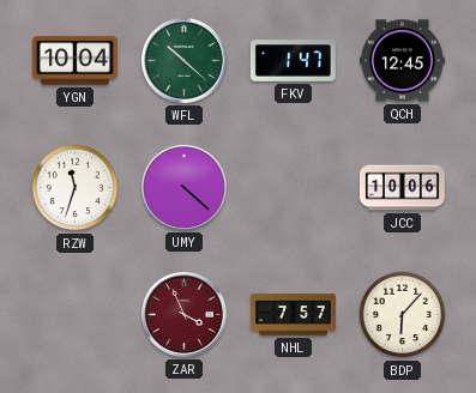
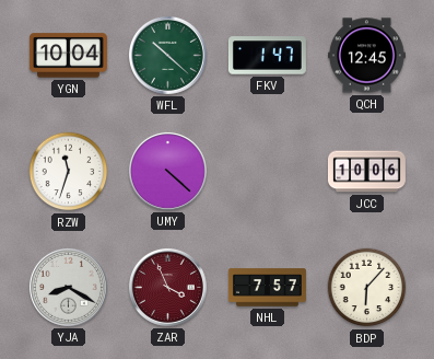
YJA: none -> 8:20 (68, 287)
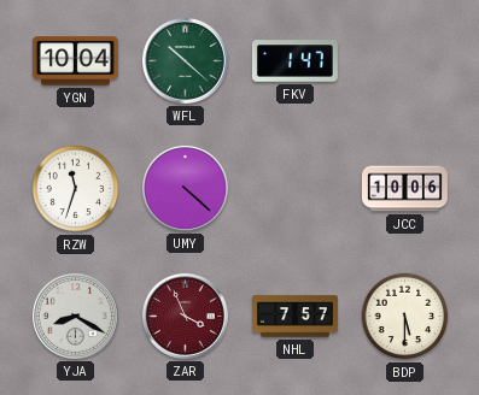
QCH: 12:45 -> none (366, 56)
BDP: 6:07 -> 5:30 (405, 317)
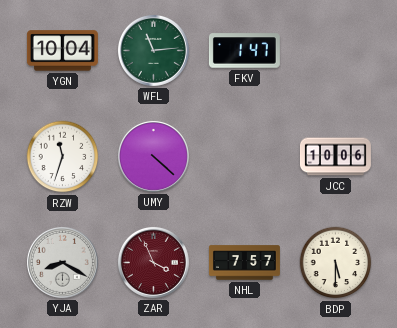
WFL: 10:22 -> 11:14 (153, 50)
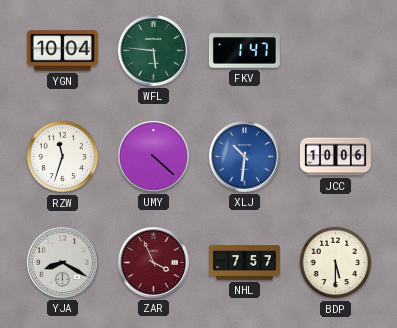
WFL: 11:14 -> 5:46 (153, 50)
XLJ: none -> 10:31 (244, 156)
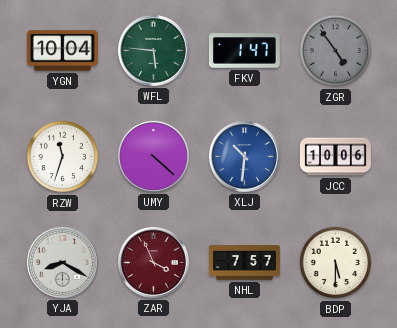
ZGR: none -> 4:54 (336, 51)
